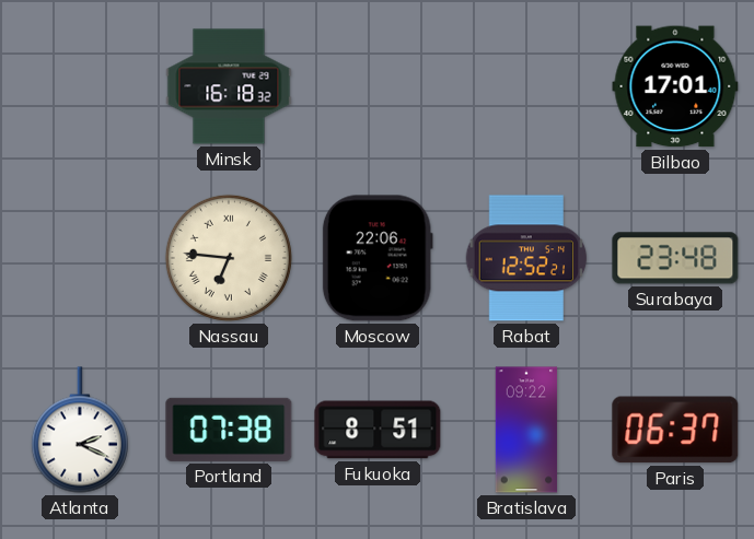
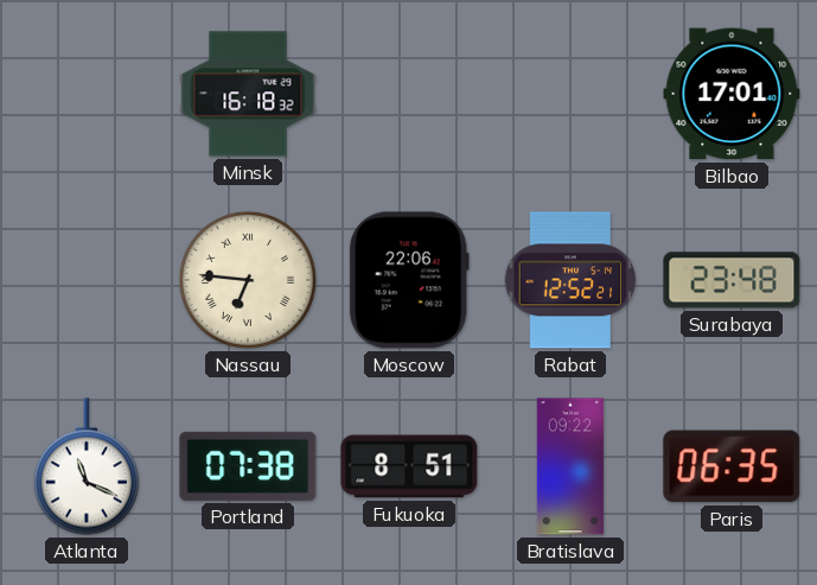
Atlanta: 2:19 -> 11:19 (87, 466)
Paris: 06:37 -> 06:35 (732, 466)
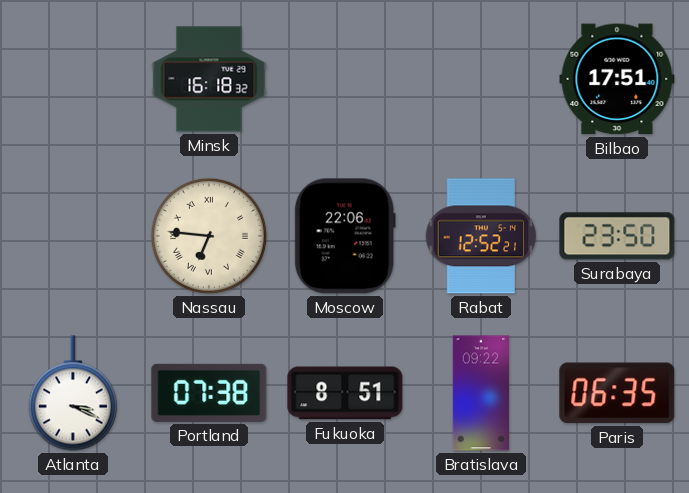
Bilbao: 17:01 -> 17:51 (617, 79)
Surabaya: 23:48 -> 23:50 (617, 236)
Atlanta: 11:19 -> 3:19 (73, 393)
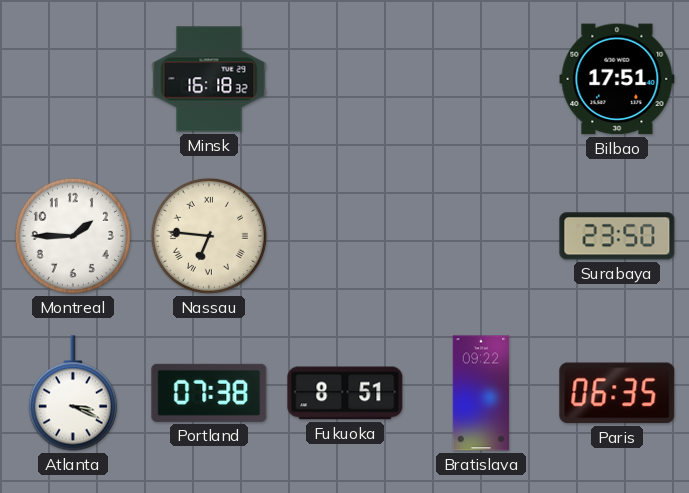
Montreal: none -> 1:45 (73, 236)
Moscow: 22:06 -> none (345, 236)
Rabat: 12:52 -> none (481, 236)
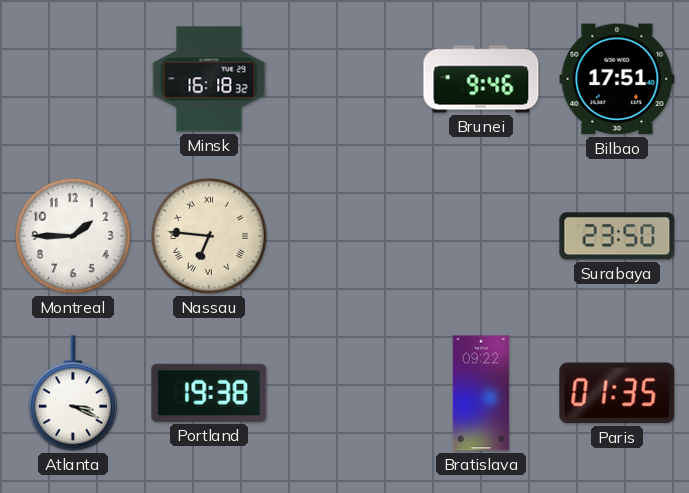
Brunei: none -> 9:46 (481, 79)
Portland: 07:38 -> 19:38 (209, 393)
Fukuoka: 8:51 -> none (345, 393)
Paris: 06:35 -> 01:35 (617, 393)
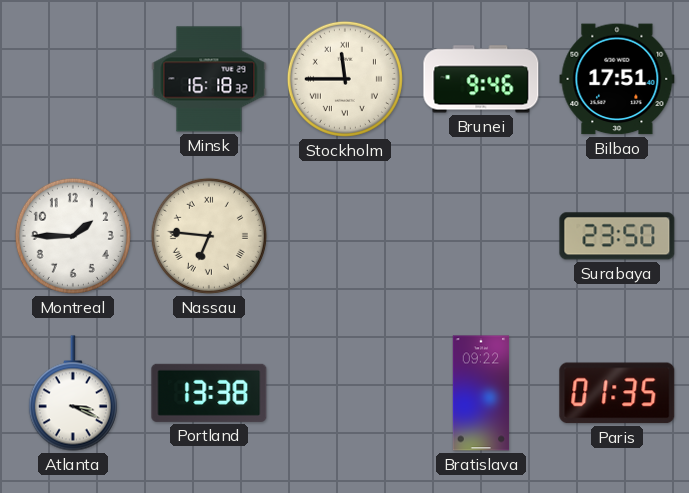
Stockholm: none -> 11:45 (345, 79)
Portland: 19:38 -> 13:38 (209, 393)
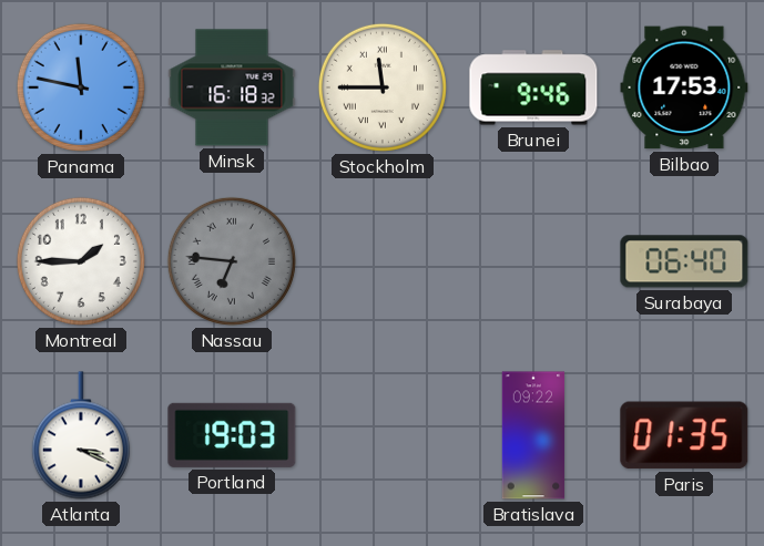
Panama: none -> 11:47 (81, 87)
Bilbao: 17:51 -> 17:53 (684, 87)
Nassau dial: cream -> grey (232, 261)
Surabaya: 23:50 -> 06:40 (684, 261)
Portland: 13:38 -> 19:03 (232, 435)
